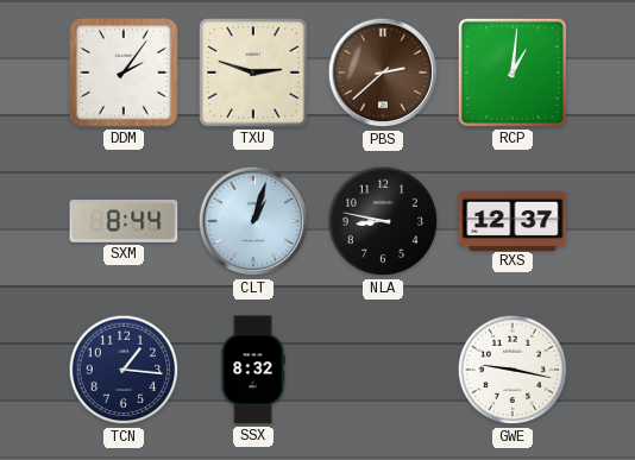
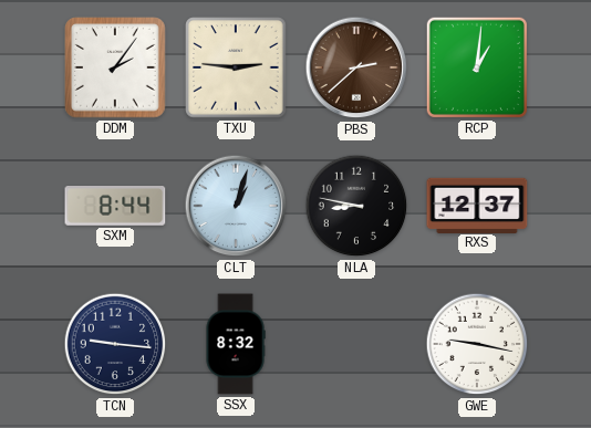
TXU: 2:48 -> 2:46 (236, 67)
TCN: 1:16 -> 9:16 (115, 344)
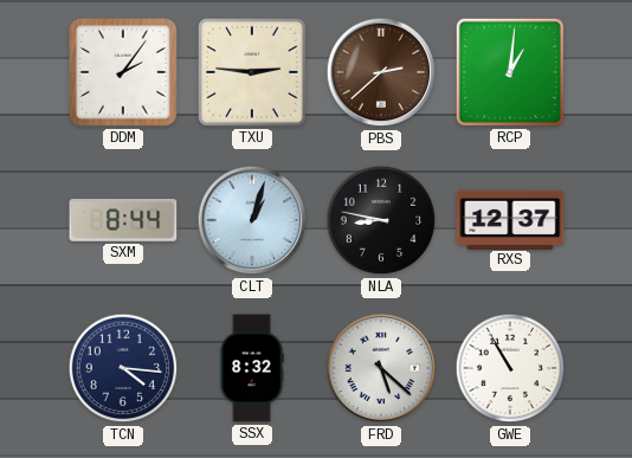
TCN: 9:16 -> 4:16 (123, 368)
FRD: none -> 5:22 (381, 368)
GWE: 9:17 -> 10:55 (510, 368)
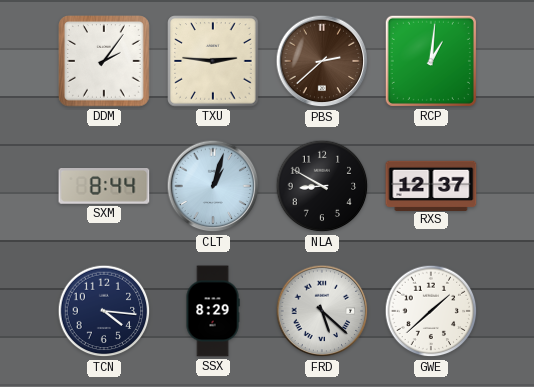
NLA: 8:47 -> 8:50 (322, 186)
SSX: 8:32 -> 8:29 (213, 311)
GWE: 10:55 -> 1:38 (431, 311)
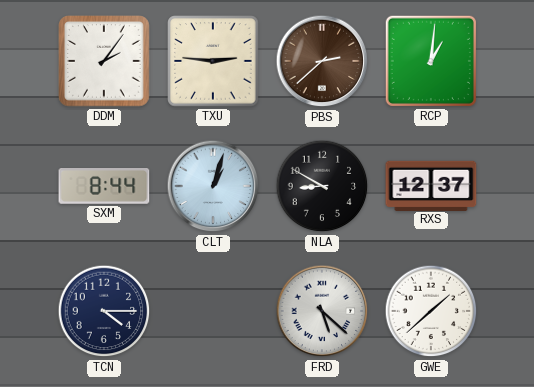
TCN: 4:16 -> 4:15 (104, 311)
SSX: 8:29 -> none (213, 311)
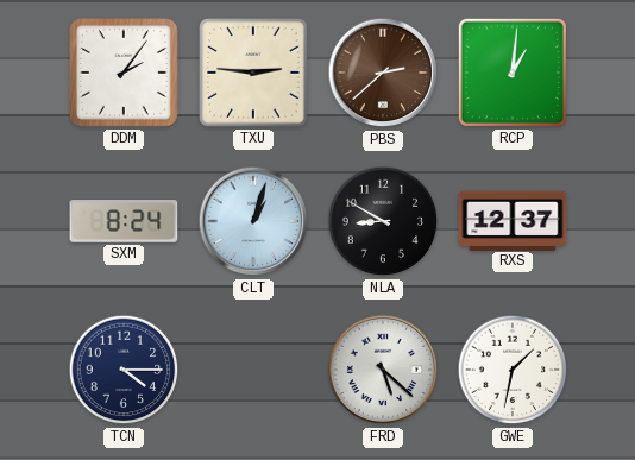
SXM: 8:44 -> 8:24 (124, 222)
GWE: 1:38 -> 1:32 (513, 370)
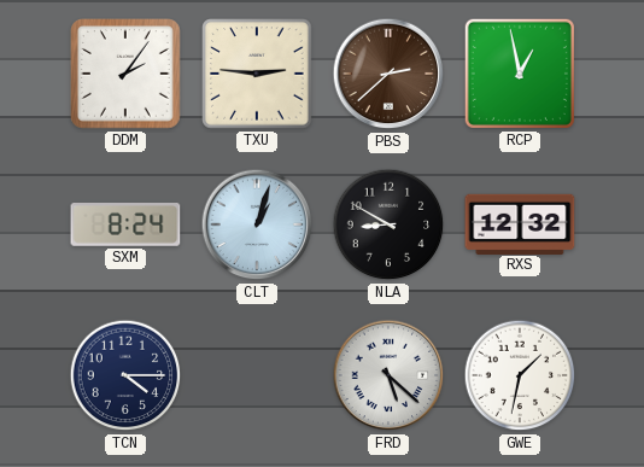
RCP: 1:01 -> 12:58 (520, 74)
RXS: 12:37 -> 12:32 (520, 223)
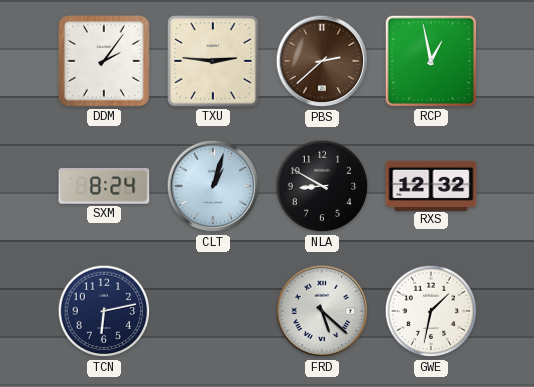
TCN: 4:15 -> 6:13 (104, 311)
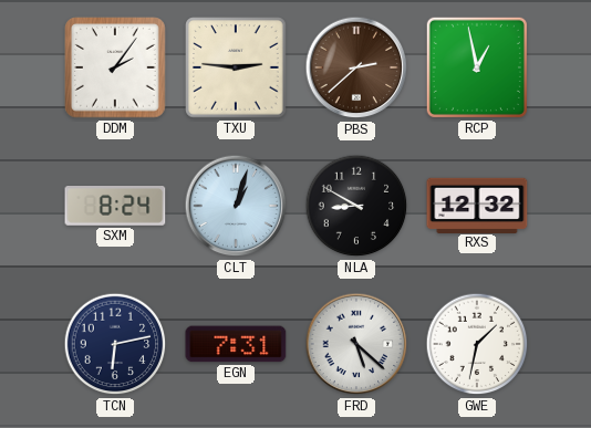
EGN: none -> 7:31 (236, 344)
